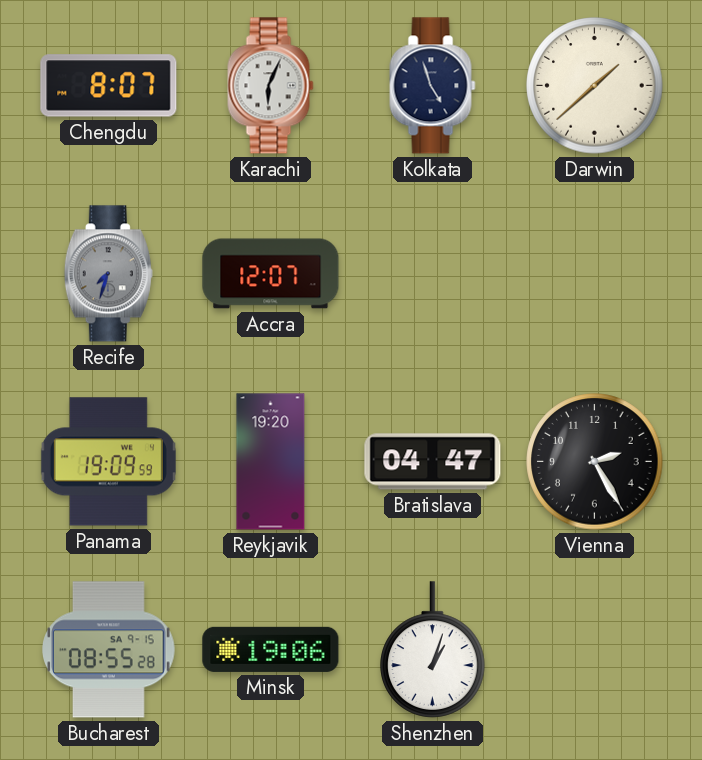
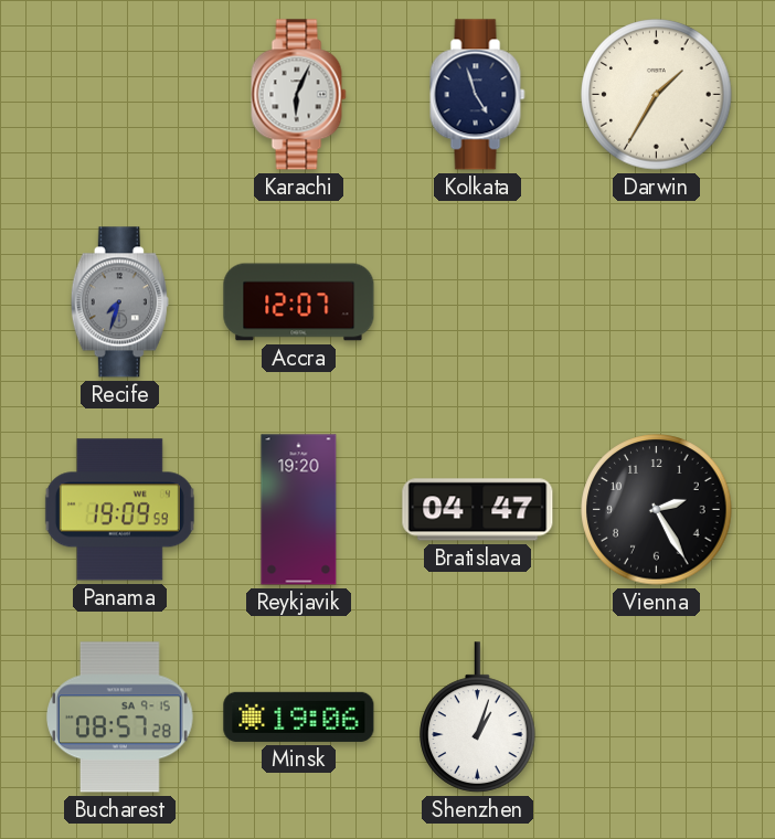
Chengdu: 8:07 -> none (109, 86)
Darwin: 1:38 -> 1:35 (657, 95)
Bucharest: 08:55 -> 08:57 (120, 718)
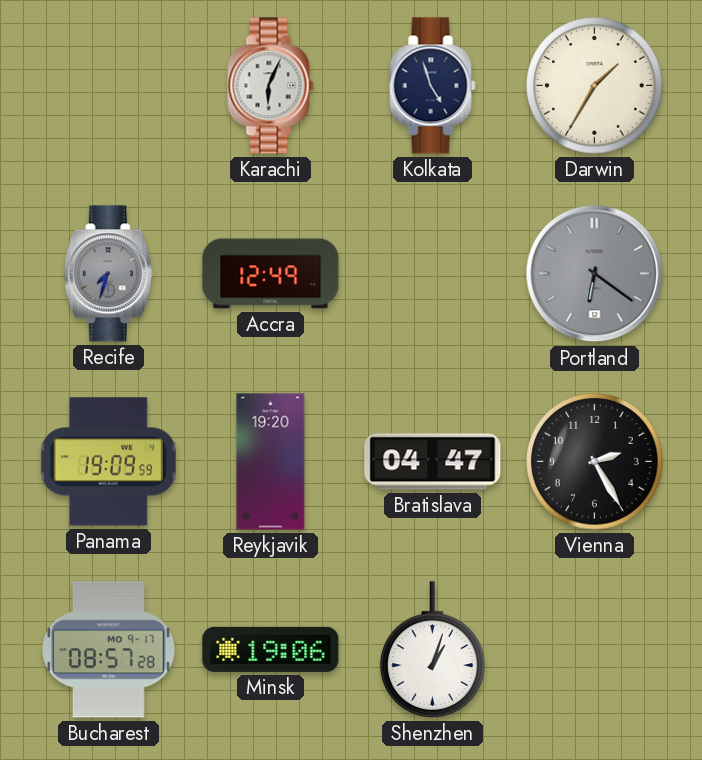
Accra: 12:07 -> 12:49 (271, 274)
Portland: none -> 6:21 (595, 274)
Bucharest date: SA 9-15 -> MO 9-17 (109, 650)
